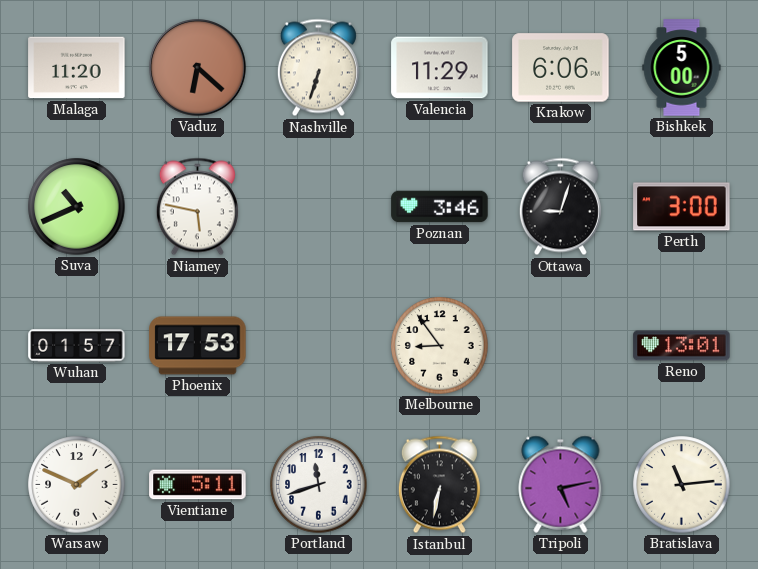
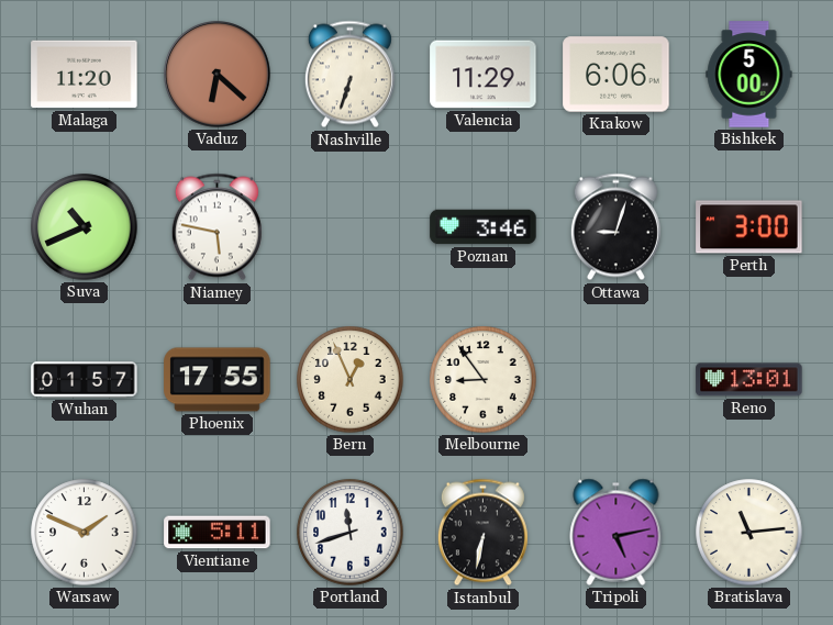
Phoenix: 17:53 -> 17:55 (218, 380)
Bern: none -> 12:56 (351, 380)
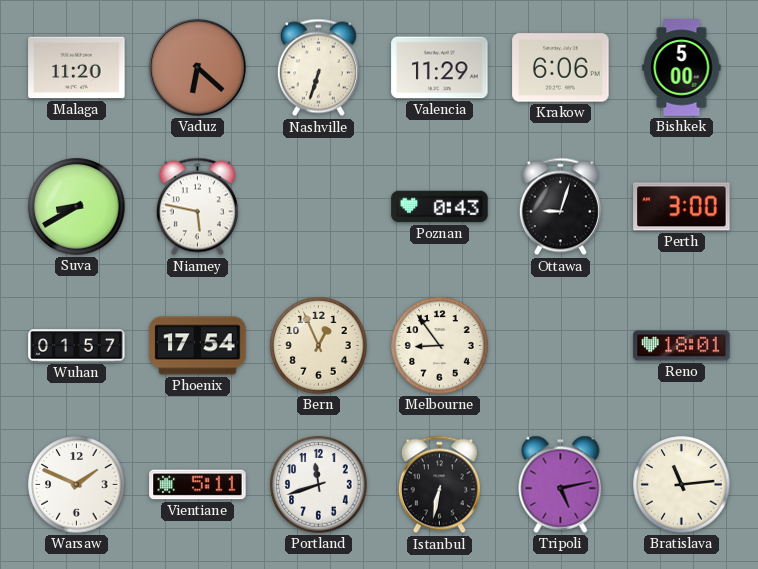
Suva: 10:41 -> 8:40 (77, 207)
Poznan: 3:46 -> 0:43 (440, 207)
Phoenix: 17:55 -> 17:54 (198, 346)
Reno: 13:01 -> 18:01 (682, 346)
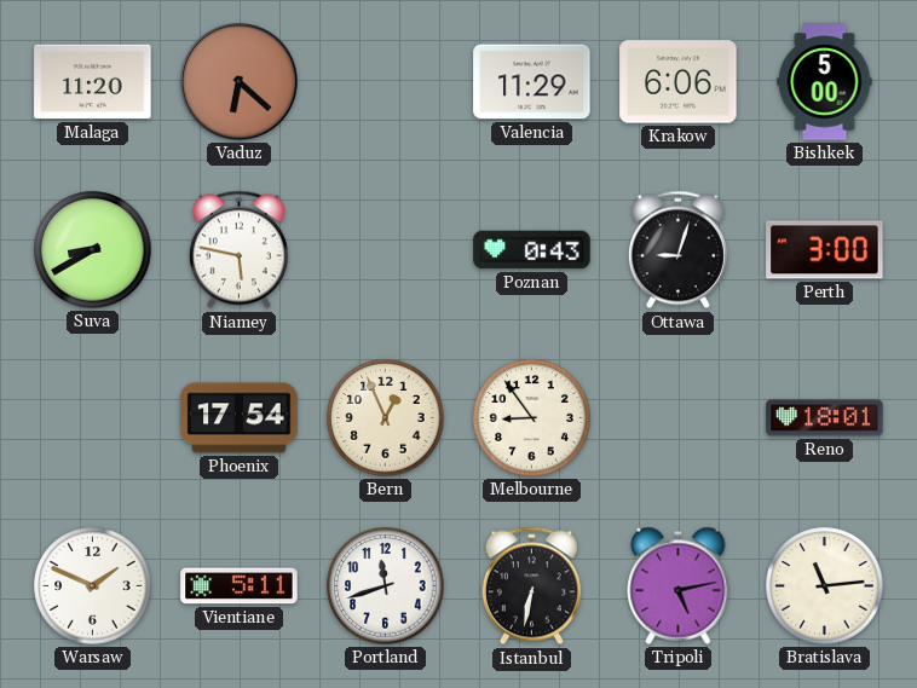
Nashville: 6:33 -> none (318, 68)
Wuhan: 01:57 -> none (77, 346)
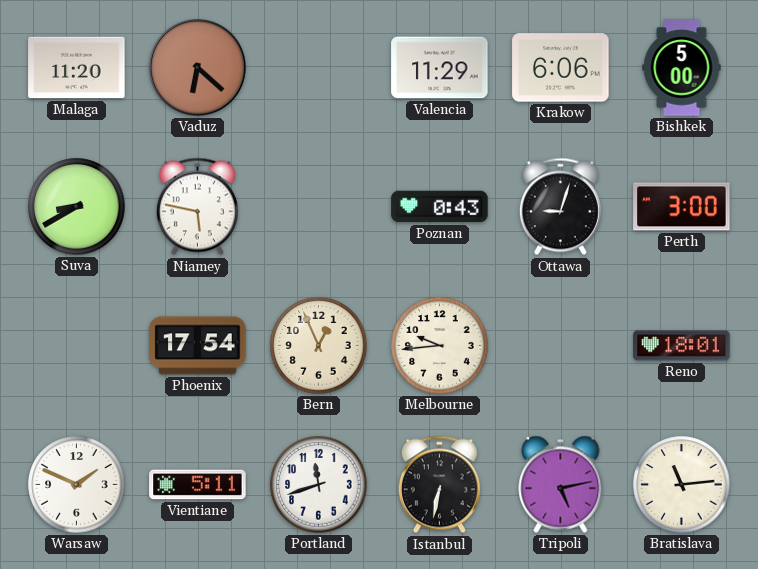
Melbourne: 8:54 -> 9:44 (440, 346)
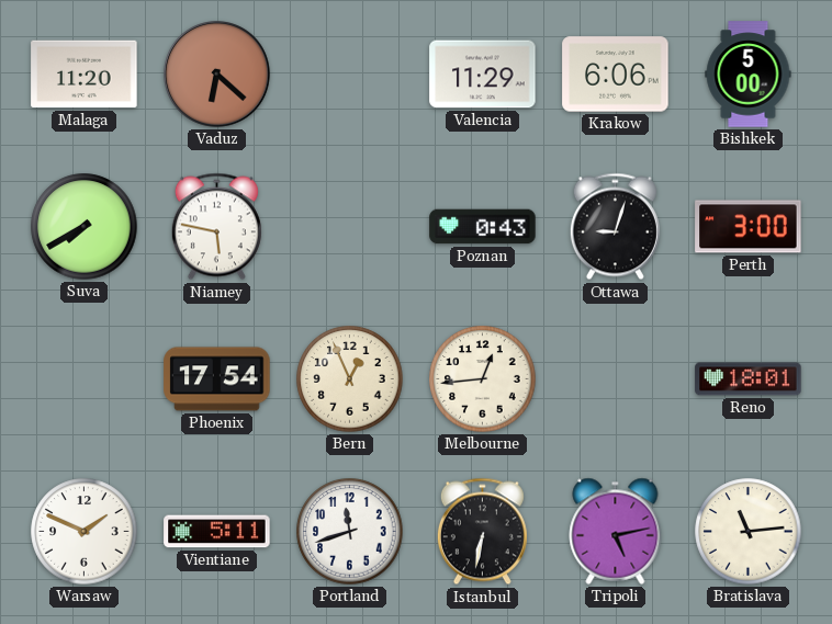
Suva: 8:40 -> 7:40 (85, 227)
Melbourne: 9:44 -> 12:44 (483, 379)
